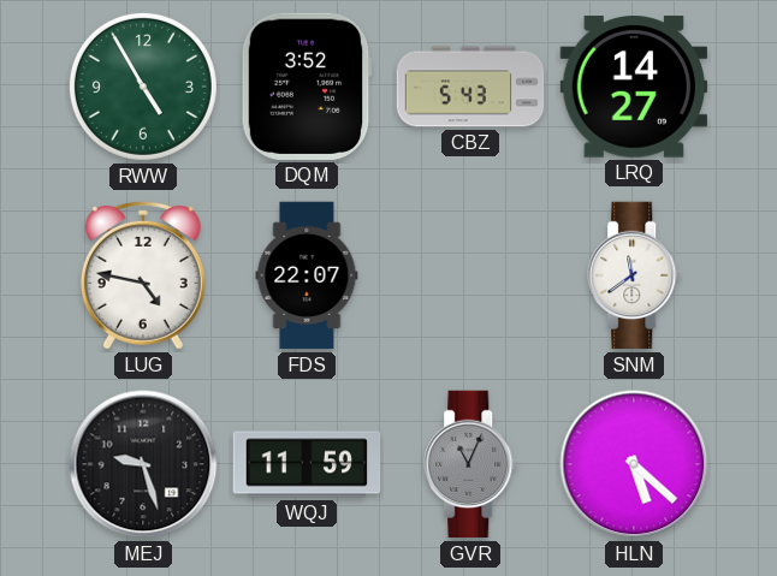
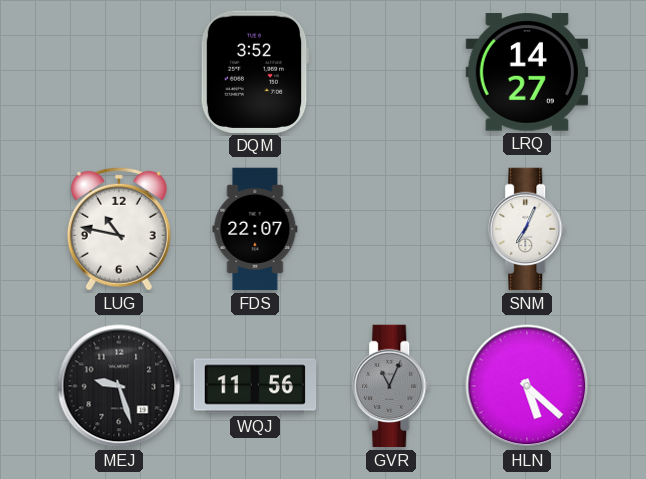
RWW: 4:55 -> none (143, 87)
CBZ: 5:43 -> none (470, 87)
LUG: 4:47 -> 10:47 (119, 229)
SNM: 11:39 -> 7:04 (528, 229)
WQJ: 11:59 -> 11:56 (255, 386)
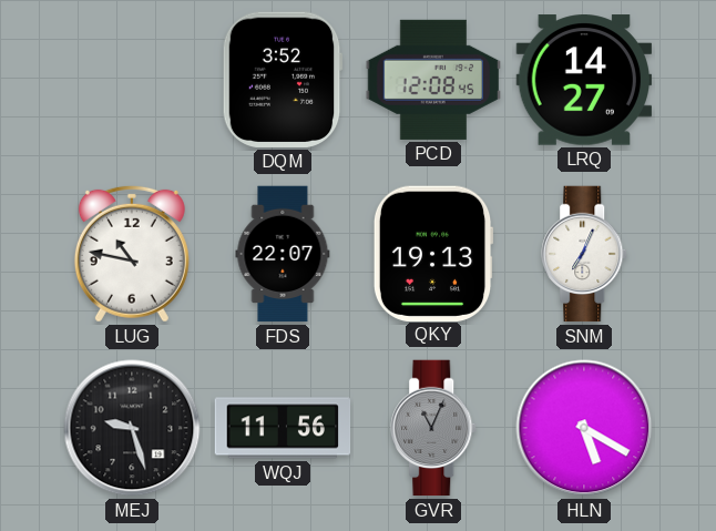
PCD: none -> 12:08 (433, 80)
QKY: none -> 19:13 (433, 253)
HLN: 5:22 -> 5:20 (584, 428)
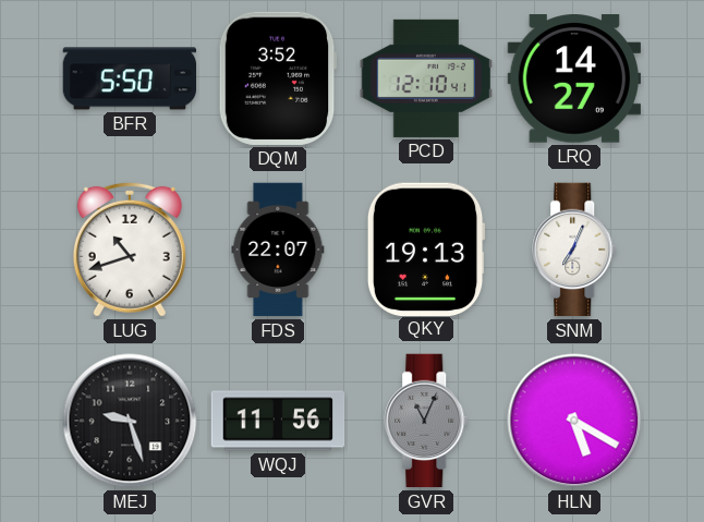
BFR: none -> 5:50 (130, 78)
PCD: 12:08 -> 12:10 (426, 78)
LUG: 10:47 -> 10:42 (130, 250)
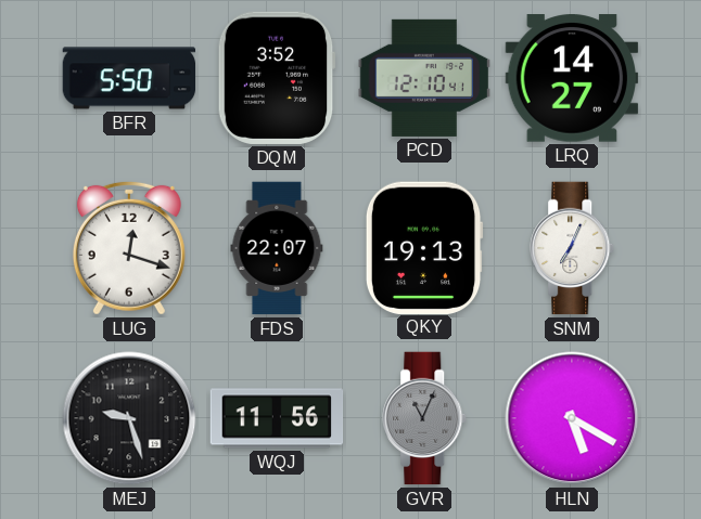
LUG: 10:42 -> 12:18 (129, 248)
